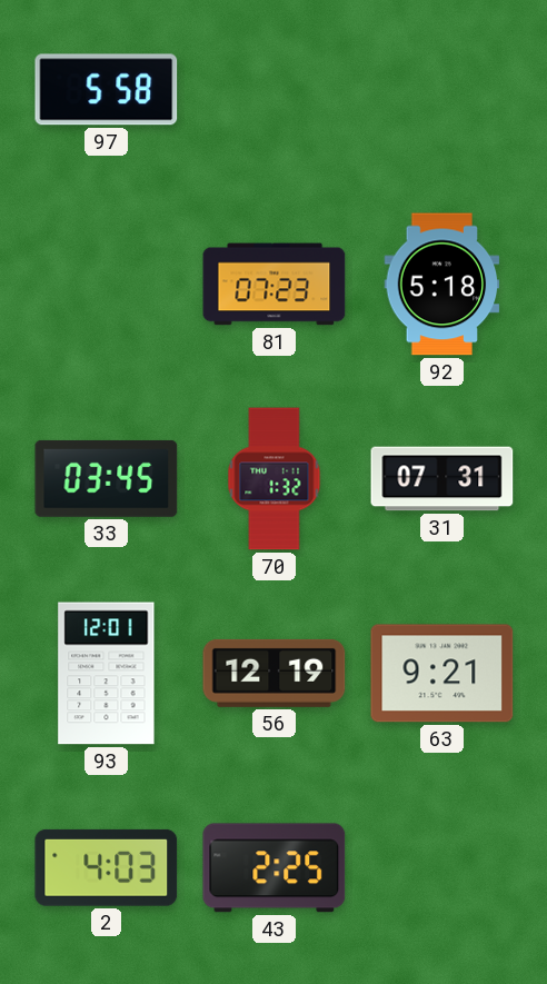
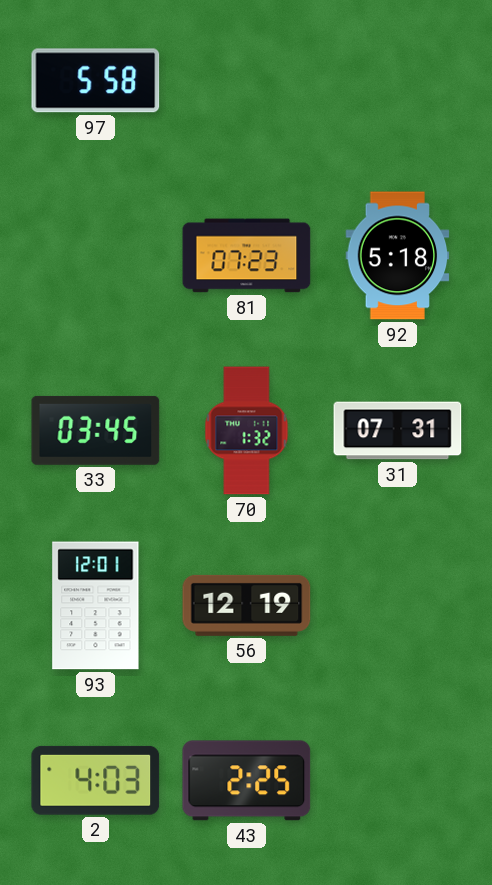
63: 9:21 -> none (442, 674)
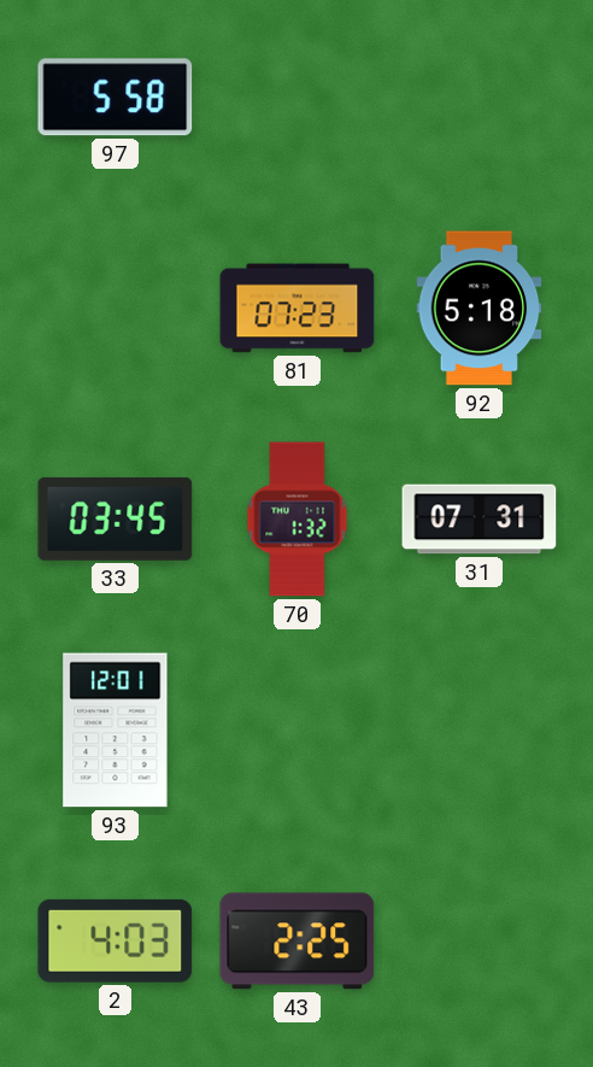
56: 12:19 -> none (247, 605)
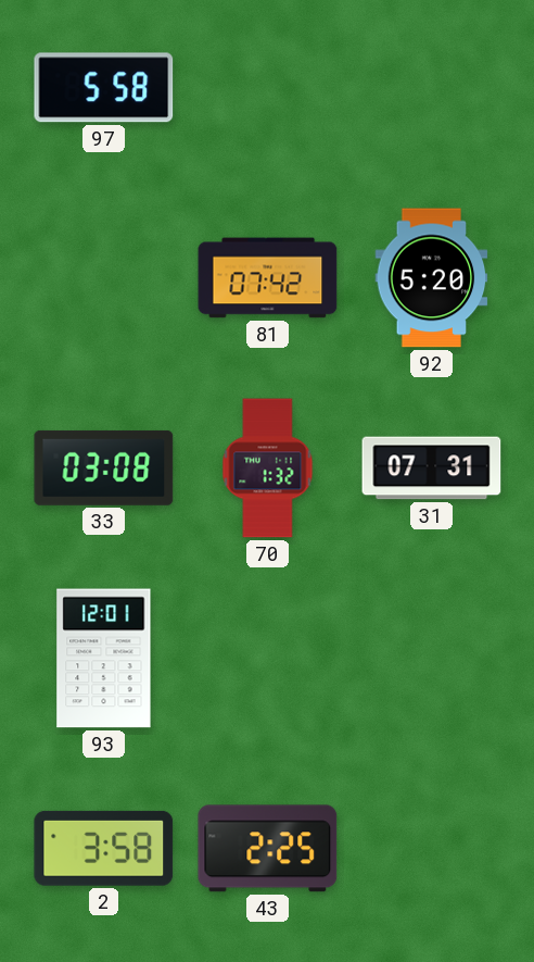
81: 07:23 -> 07:42 (268, 278)
92: 5:18 -> 5:20 (432, 278)
33: 03:45 -> 03:08 (104, 467)
2: 4:03 -> 3:58 (104, 848)
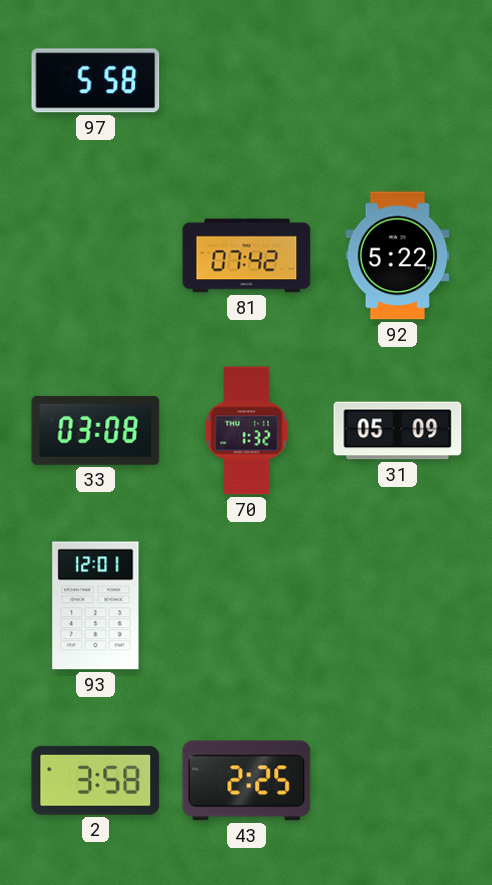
92: 5:20 -> 5:22 (398, 256)
31: 07:31 -> 05:09 (398, 431)
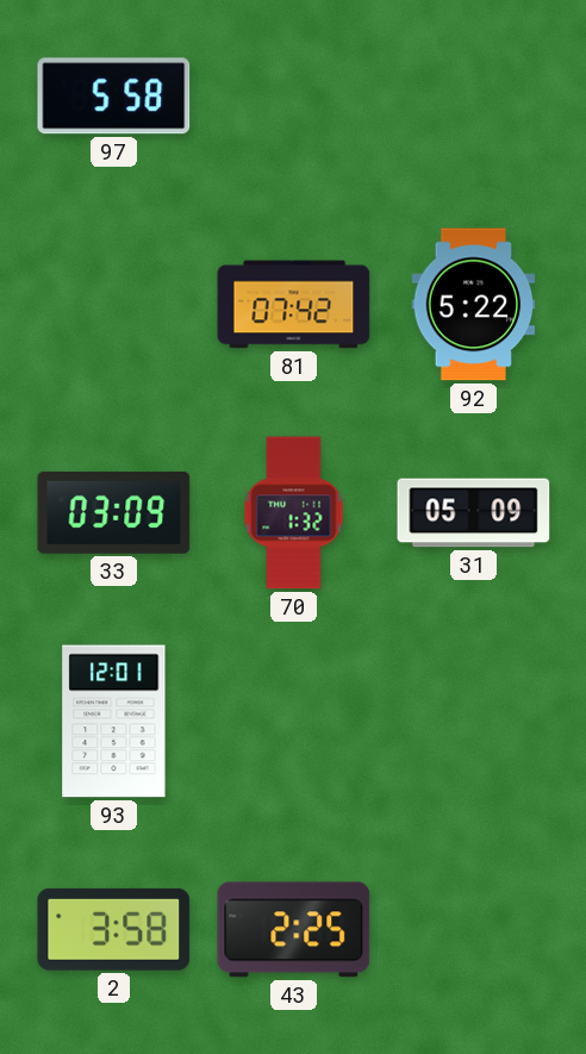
33: 03:08 -> 03:09 (114, 512)
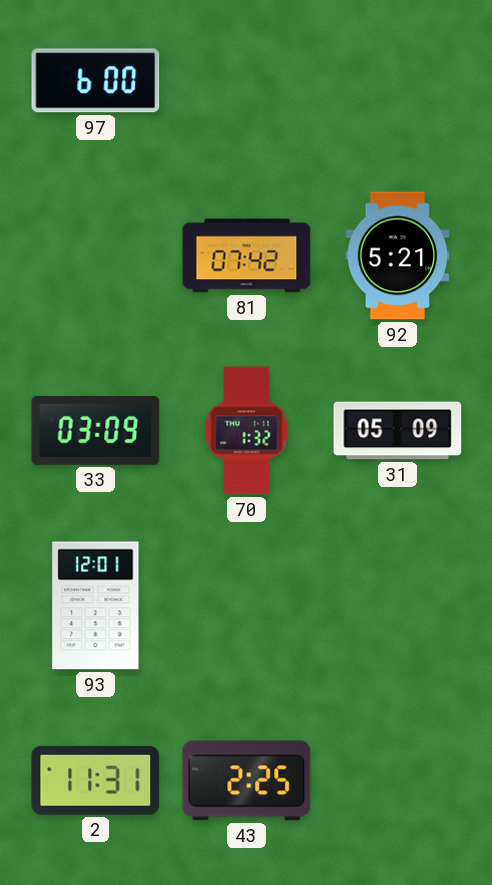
97: 5:58 -> 6:00 (96, 81)
92: 5:22 -> 5:21 (398, 256)
2: 3:58 -> 11:31 (96, 780)
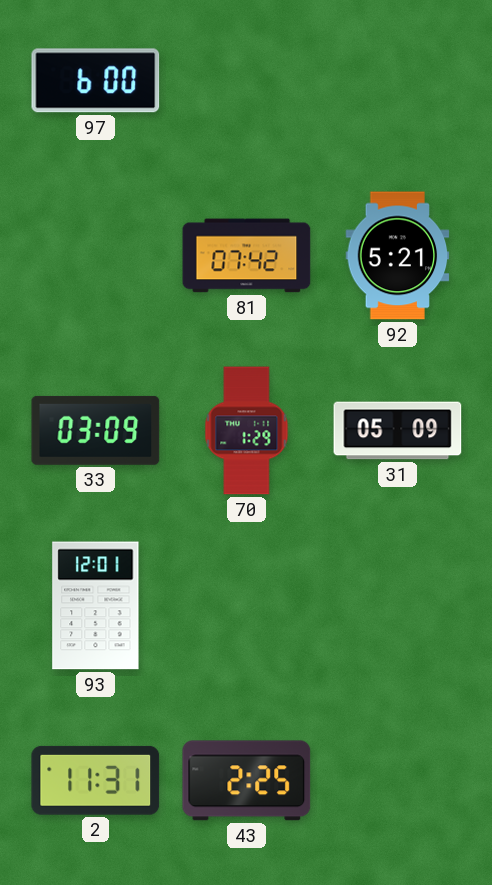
70: 1:32 -> 1:29 (247, 431)
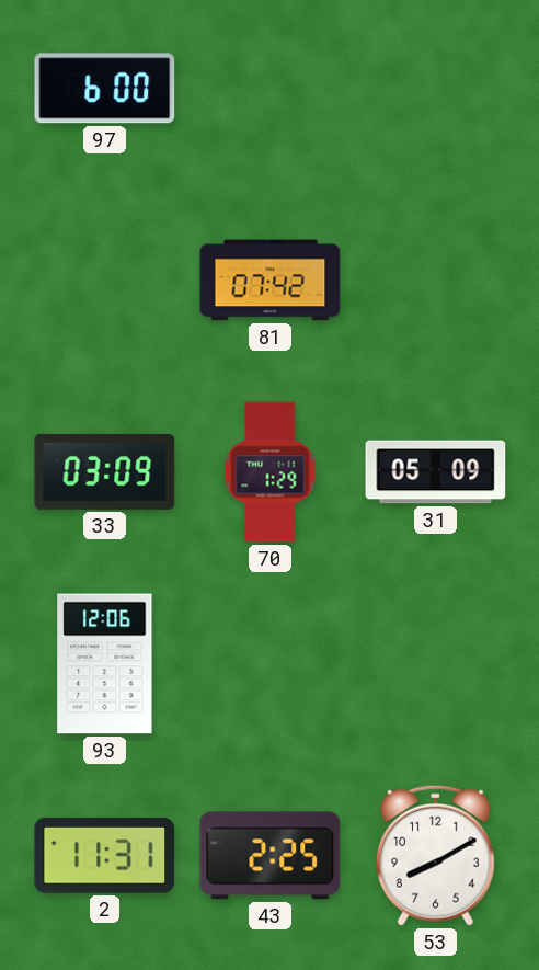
92: 5:21 -> none (398, 256)
93: 12:01 -> 12:06 (105, 664)
53: none -> 8:10 (435, 855)
